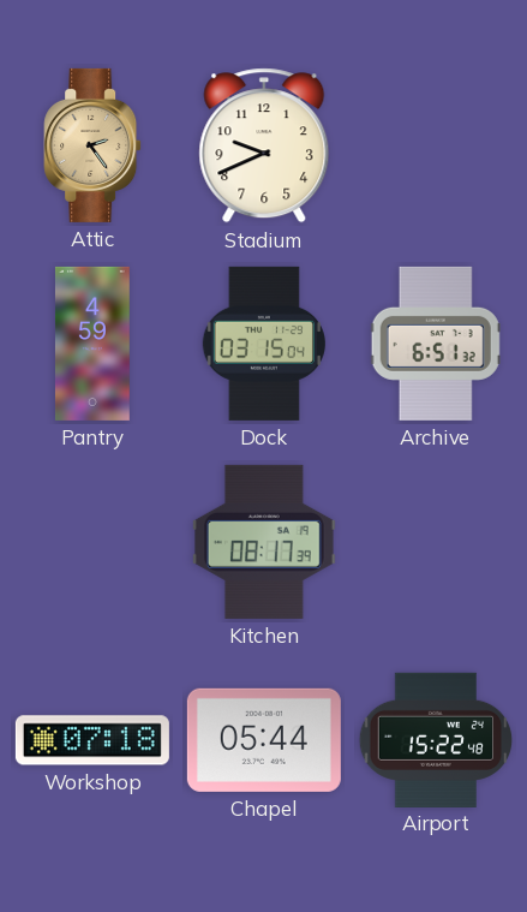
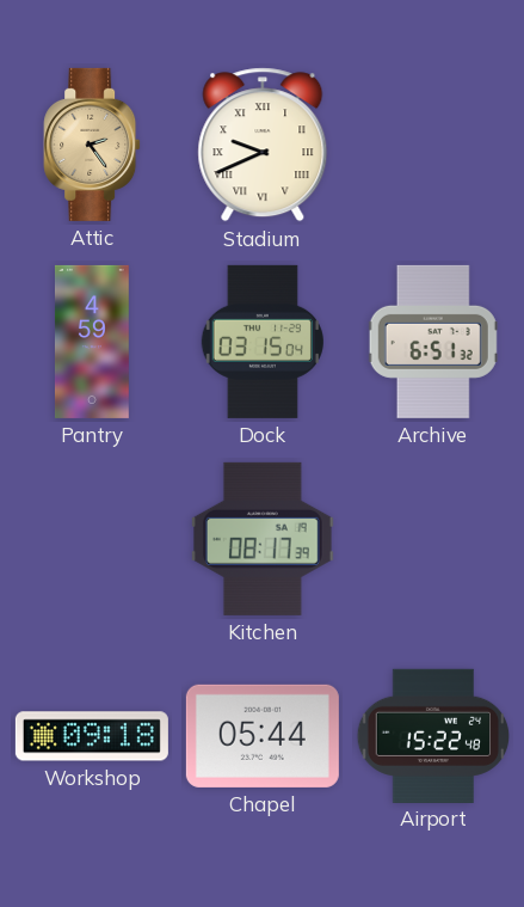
Stadium numerals: Arabic -> Roman (263, 145)
Workshop: 07:18 -> 09:18 (92, 736)
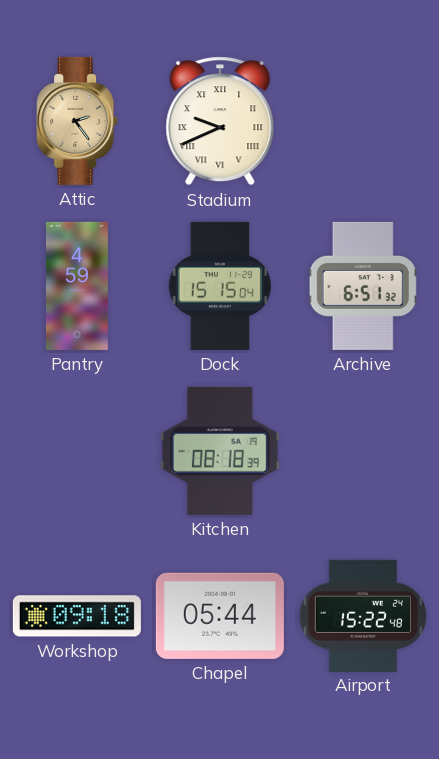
Dock: 03:15 -> 15:15 (220, 286)
Kitchen: 08:17 -> 08:18 (220, 451)
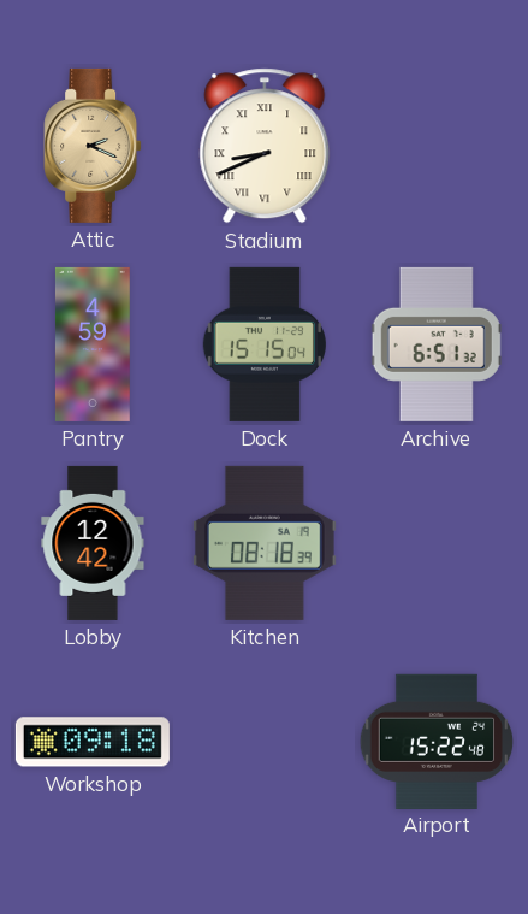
Attic: 2:24 -> 2:19 (93, 146)
Stadium: 9:41 -> 8:41 (265, 146)
Lobby: none -> 12:42 (93, 543)
Chapel: 05:44 -> none (220, 616)
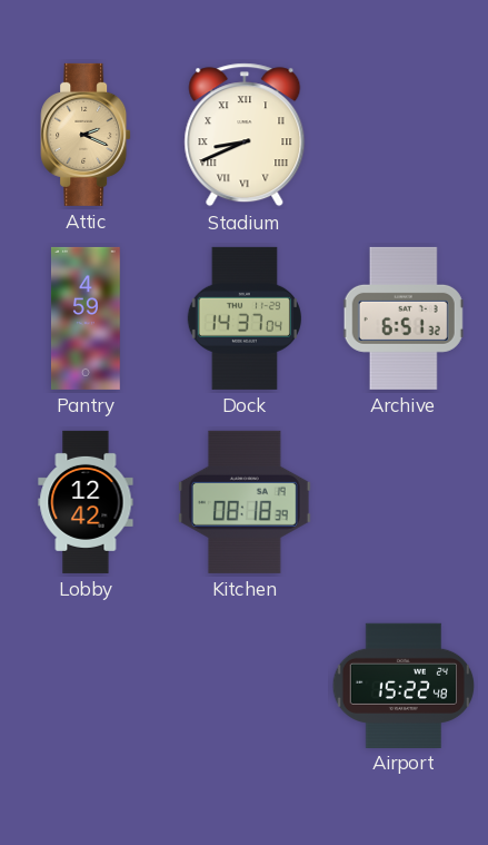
Dock: 15:15 -> 14:37 (245, 318)
Workshop: 09:18 -> none (93, 742)
